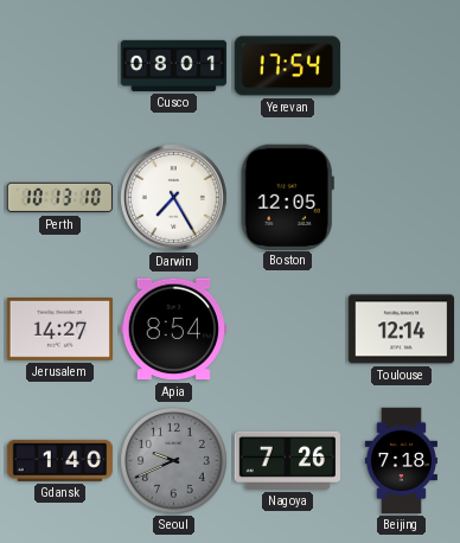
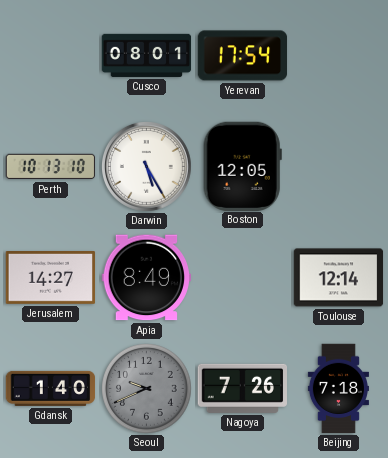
Darwin: 7:25 -> 5:25 (147, 167)
Apia: 8:54 -> 8:49 (146, 278)
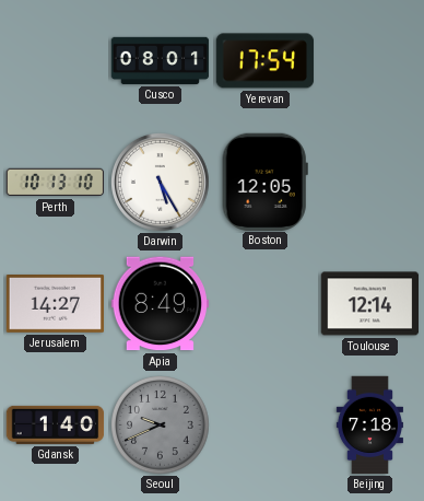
Nagoya: 7:26 -> none (242, 388)
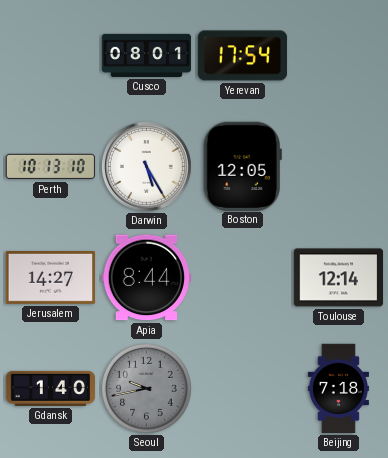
Apia: 8:49 -> 8:44 (146, 278)
Seoul: 9:41 -> 9:43 (147, 389)
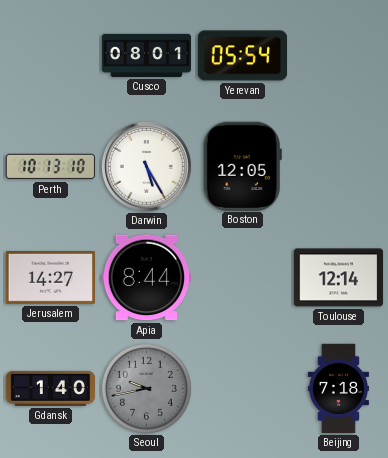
Yerevan: 17:54 -> 05:54 (243, 56)
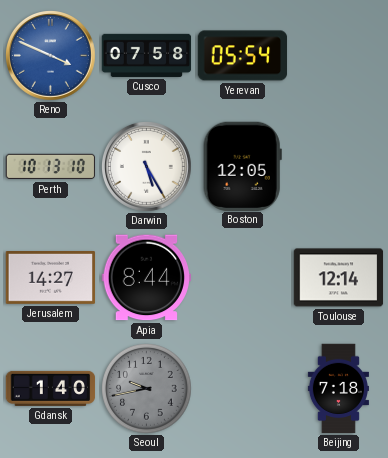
Reno: none -> 3:49 (51, 56)
Cusco: 08:01 -> 07:58 (147, 55)
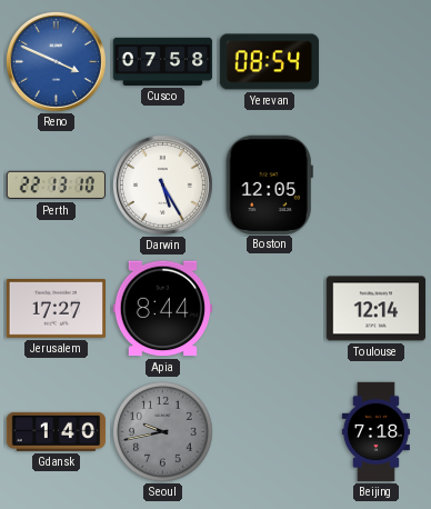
Yerevan: 05:54 -> 08:54 (270, 62)
Perth: 10:13 -> 22:13 (57, 186)
Jerusalem: 14:27 -> 17:27 (57, 309)
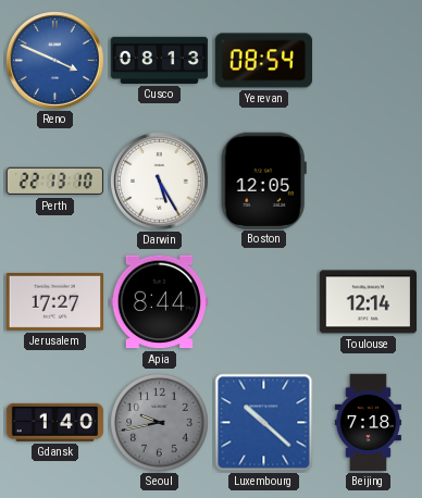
Cusco: 07:58 -> 08:13 (160, 60)
Luxembourg: none -> 10:22 (264, 423)
